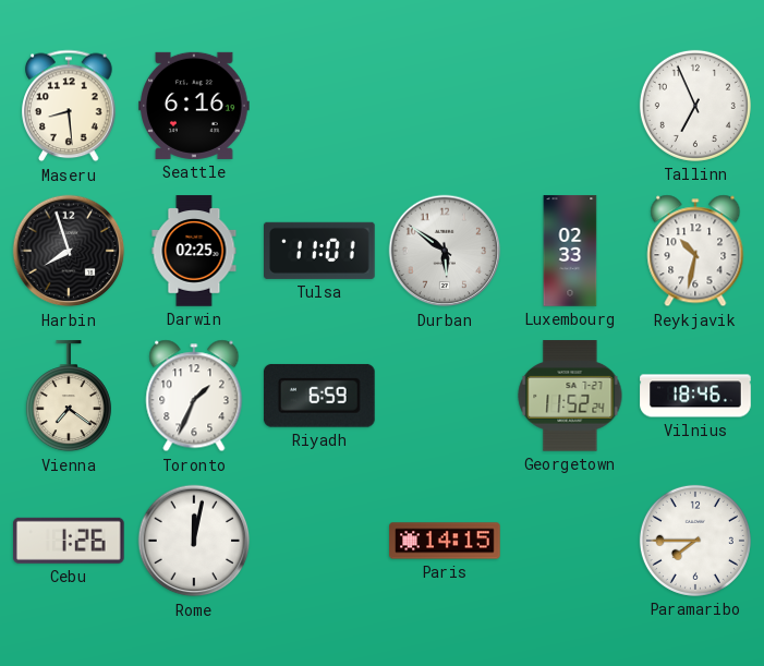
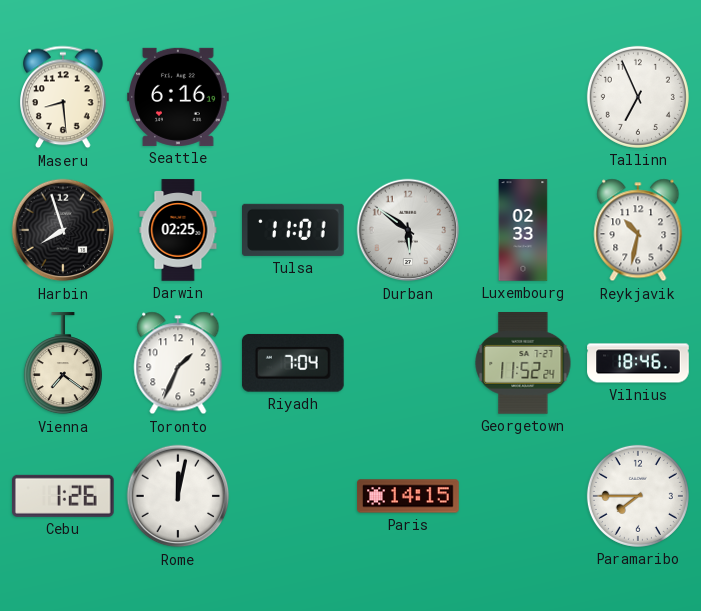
Riyadh: 6:59 -> 7:04 (293, 363)
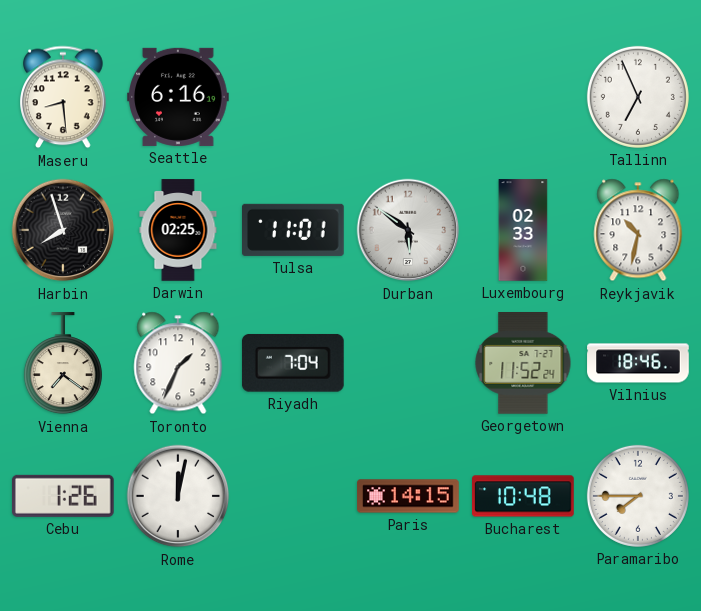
Bucharest: none -> 10:48 (523, 496)
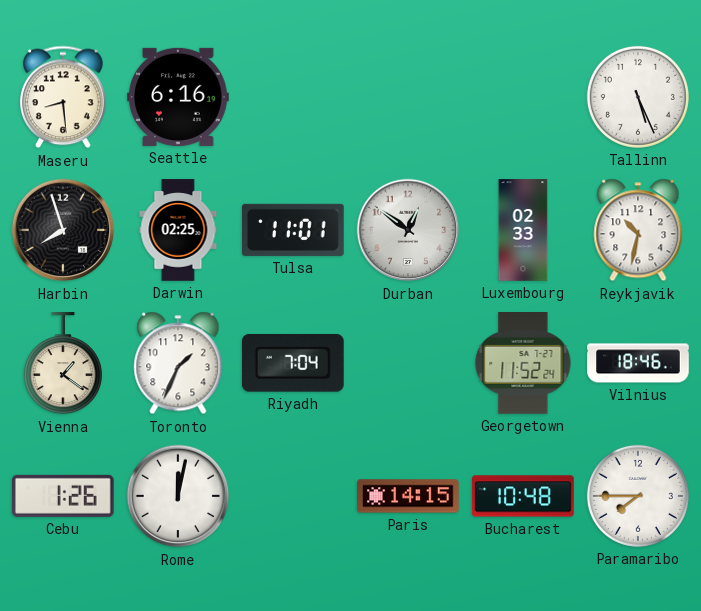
Tallinn: 6:56 -> 5:26 (638, 97)
Durban: 5:51 -> 12:51 (408, 230)
Vienna: 7:21 -> 1:21 (63, 364)
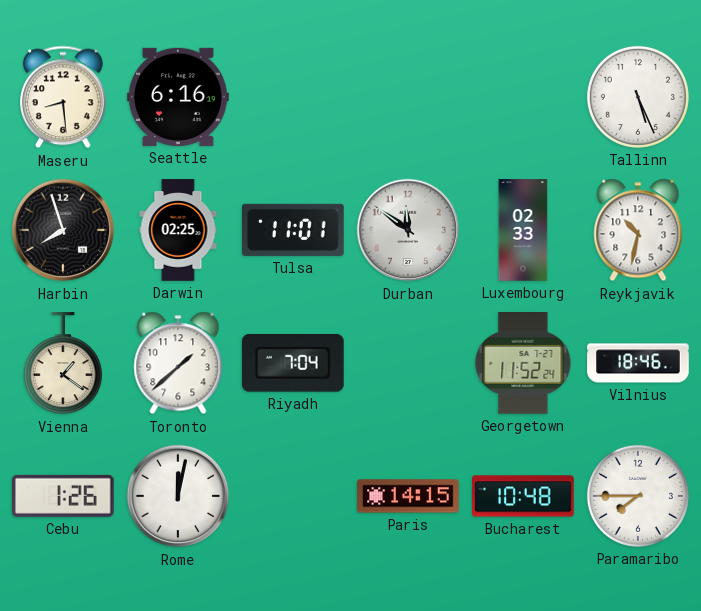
Durban: 12:51 -> 11:51 (408, 230)
Toronto: 1:34 -> 1:38 (178, 363)
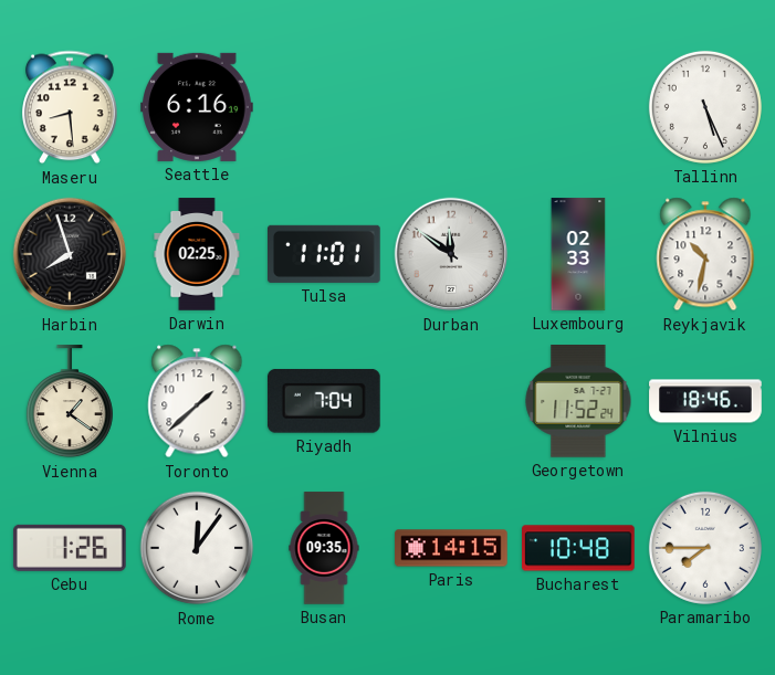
Rome: 12:02 -> 12:06 (197, 548)
Busan: none -> 09:35 (324, 548)
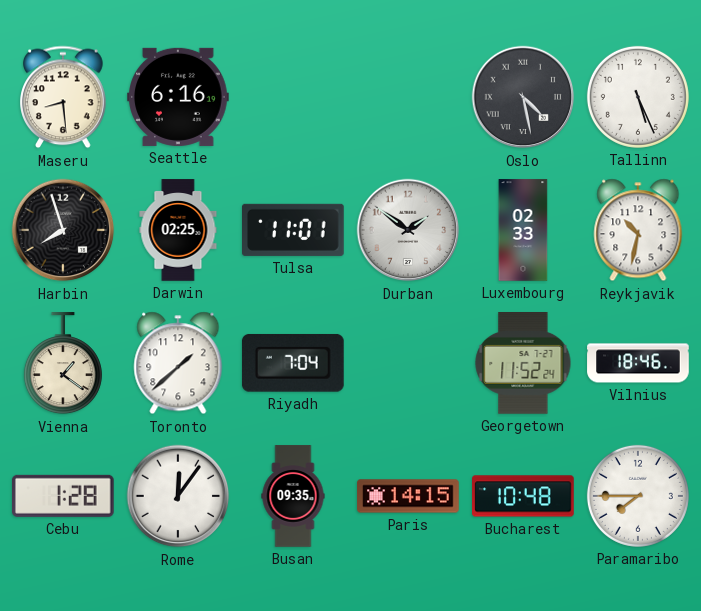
Oslo: none -> 4:28 (523, 97)
Durban: 11:51 -> 1:51 (408, 230)
Cebu: 1:26 -> 1:28 (63, 496)
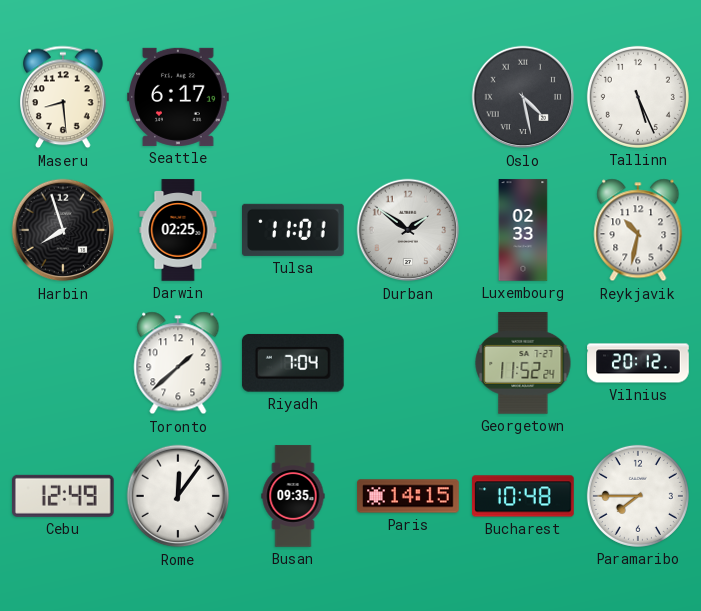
Seattle: 6:16 -> 6:17 (178, 97)
Vienna: 1:21 -> none (63, 364)
Vilnius: 18:46 -> 20:12 (638, 363)
Cebu: 1:28 -> 12:49 (63, 496)
